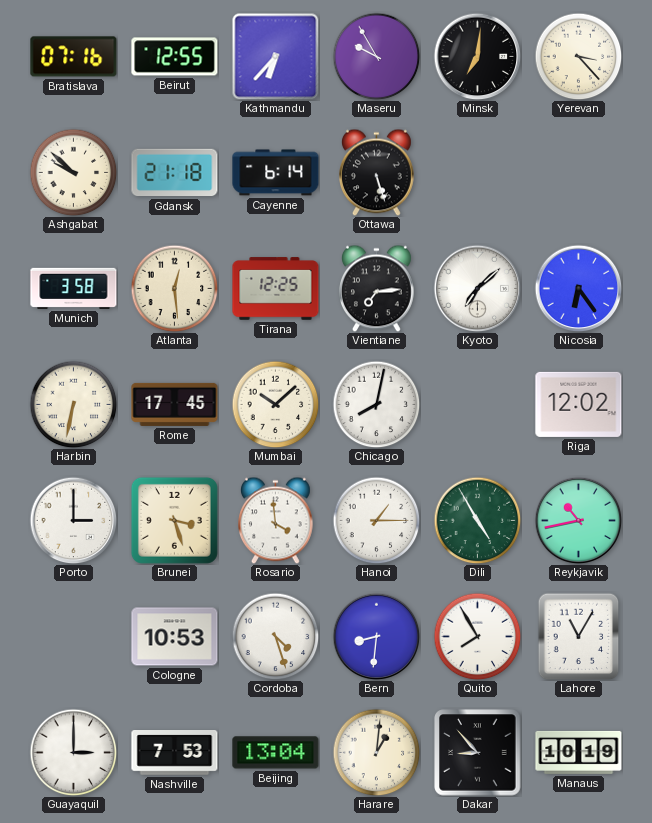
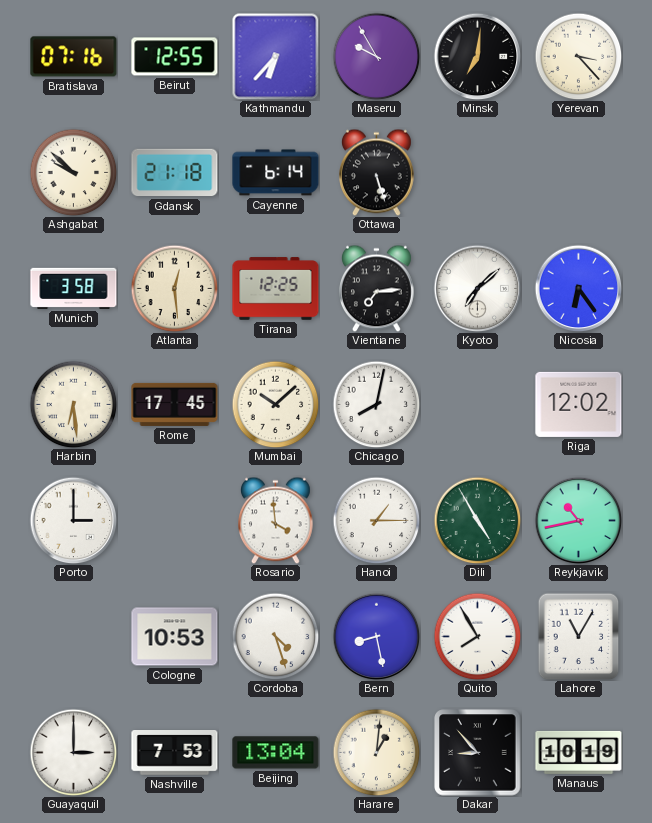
Harbin: 6:32 -> 6:29 (73, 404)
Brunei: 3:27 -> none (174, 520)
Bern: 8:31 -> 8:28 (376, 636)
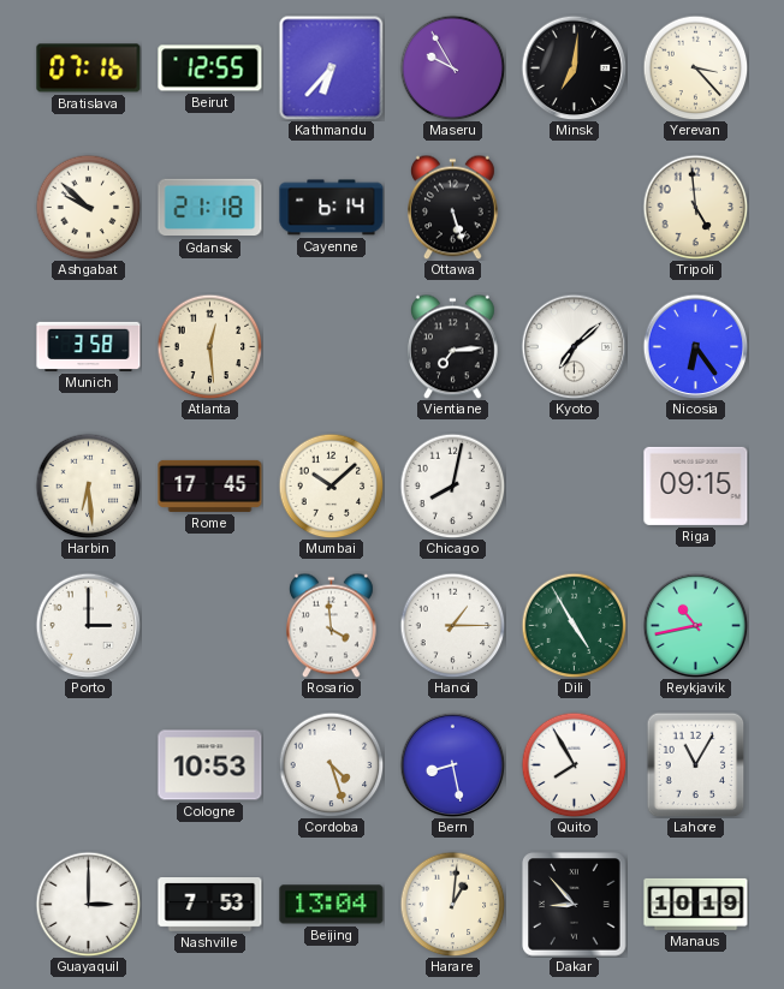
Tripoli: none -> 4:59 (695, 207)
Tirana: 12:25 -> none (276, 289)
Riga: 12:02 -> 09:15 (696, 485)
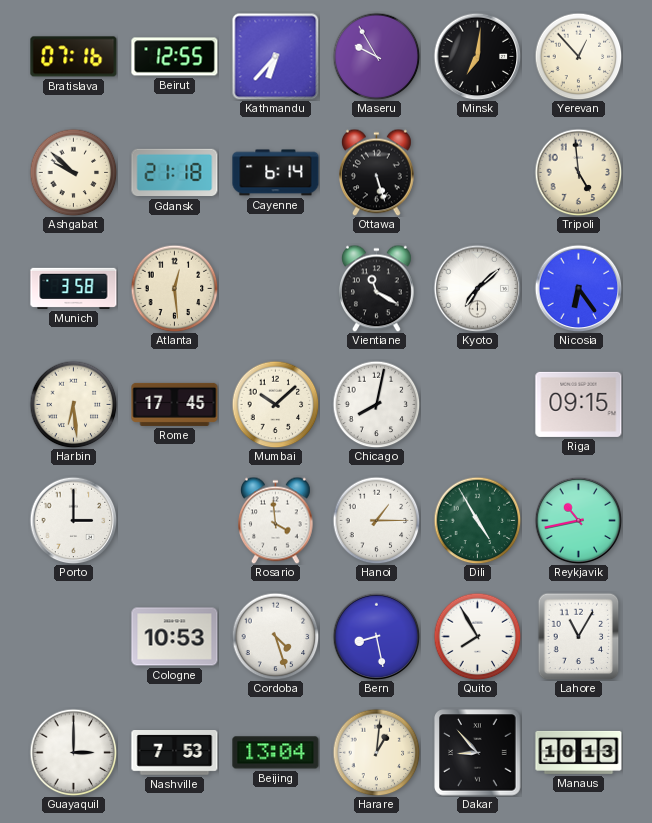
Yerevan: 3:23 -> 12:53 (578, 56)
Vientiane: 7:14 -> 11:20 (377, 288)
Manaus: 10:19 -> 10:13 (579, 752)
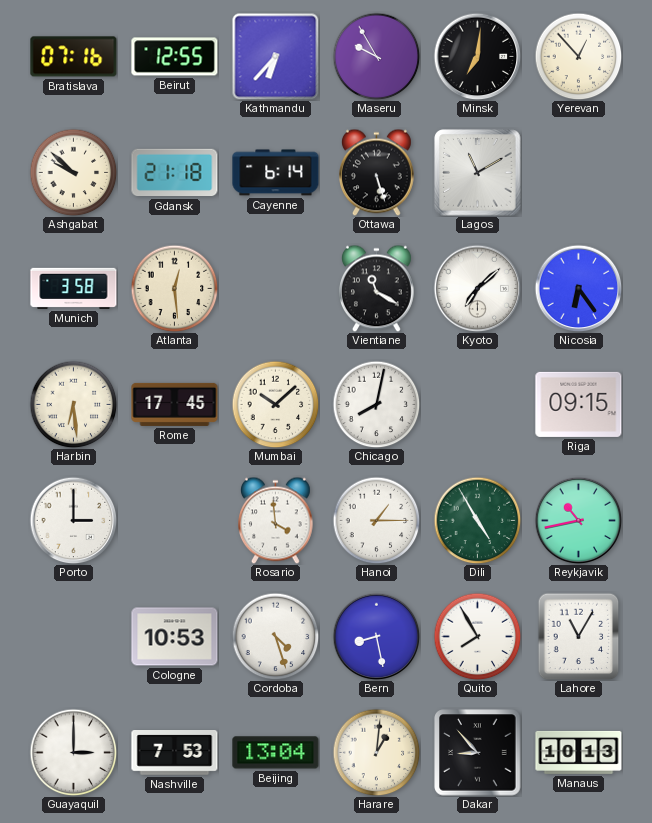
Lagos: none -> 11:10 (478, 173)
Tripoli: 4:59 -> none (578, 172)
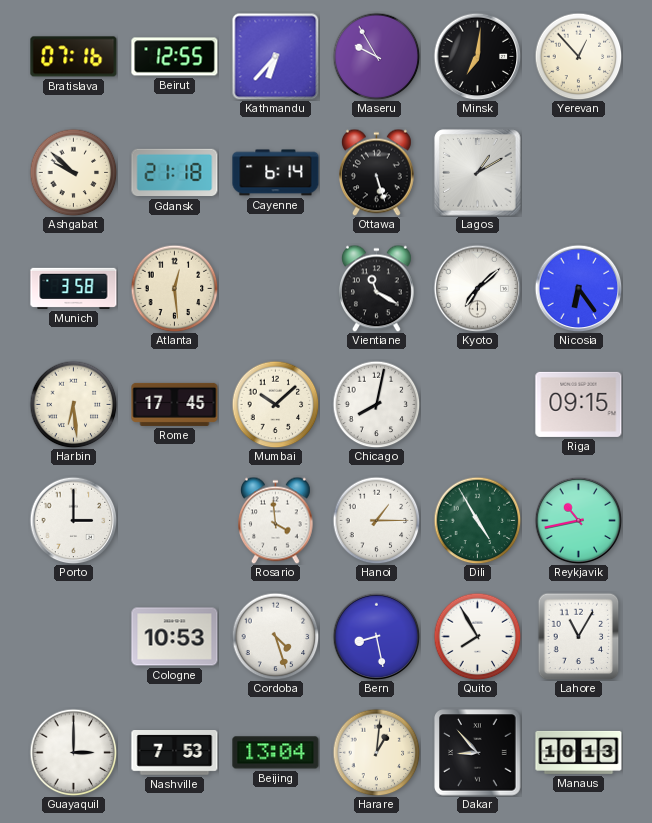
Lagos: 11:10 -> 1:10 (478, 173)
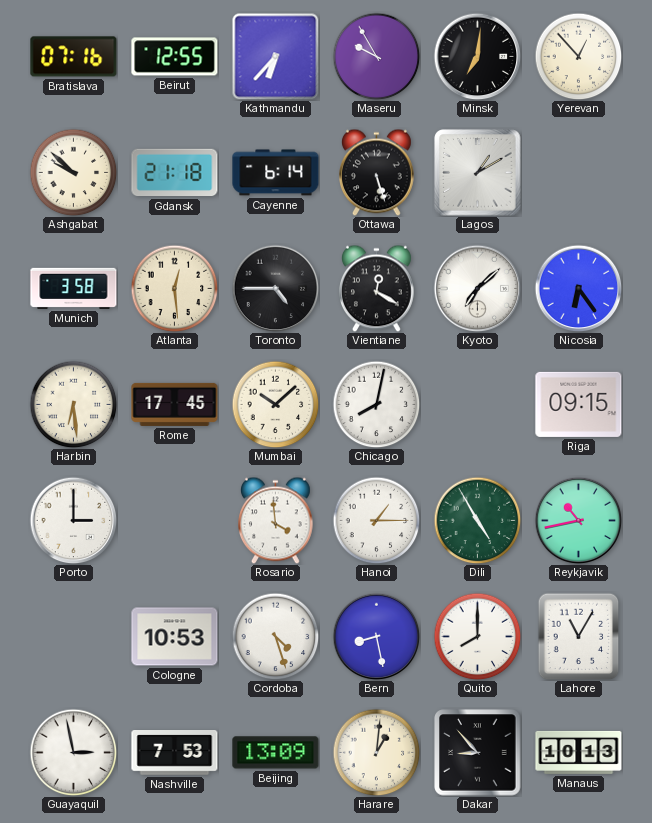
Toronto: none -> 4:45 (275, 288)
Vientiane: 11:20 -> 12:20 (377, 288)
Quito: 7:55 -> 8:00 (477, 636)
Guayaquil: 3:00 -> 2:58 (73, 752)
Beijing: 13:04 -> 13:09 (276, 753)
